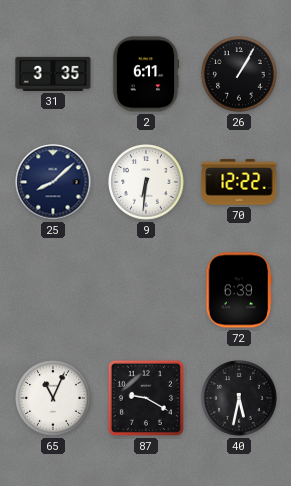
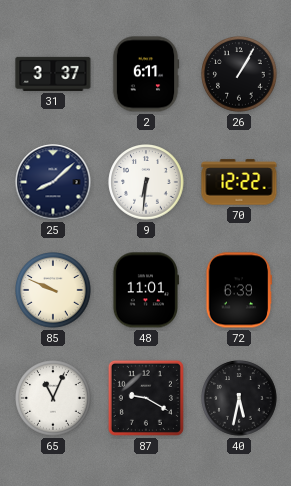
31: 3:35 -> 3:37 (53, 74)
85: none -> 9:49 (53, 290)
48: none -> 11:01 (145, 290)
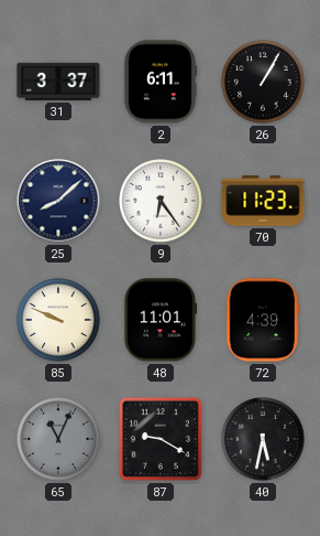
9: 6:31 -> 6:24 (161, 201)
70: 12:22 -> 11:23 (263, 201)
72: 6:39 -> 4:39 (263, 320)
65 dial: white -> grey (58, 439)
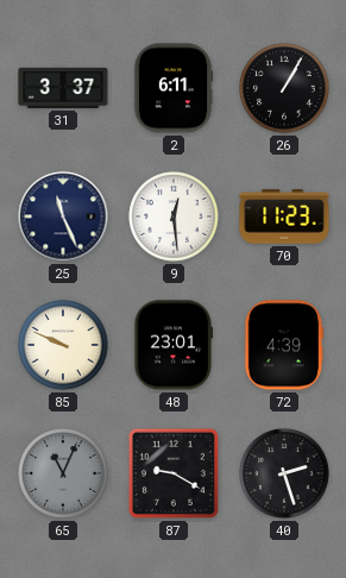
25: 8:08 -> 11:26 (63, 216)
9: 6:24 -> 12:29 (174, 216)
48: 11:01 -> 23:01 (172, 345)
40: 5:32 -> 2:27 (284, 473)
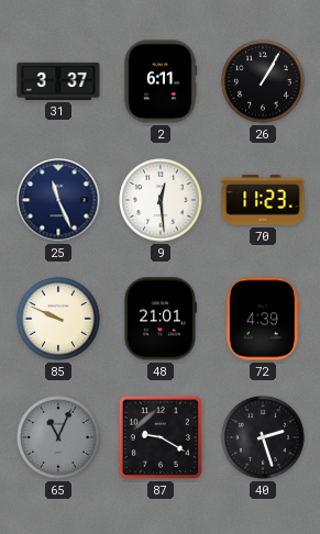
48: 23:01 -> 21:01 (159, 319)
